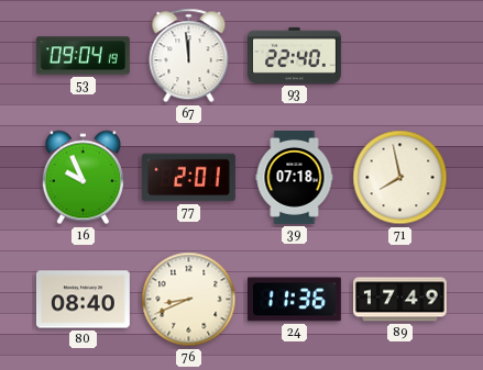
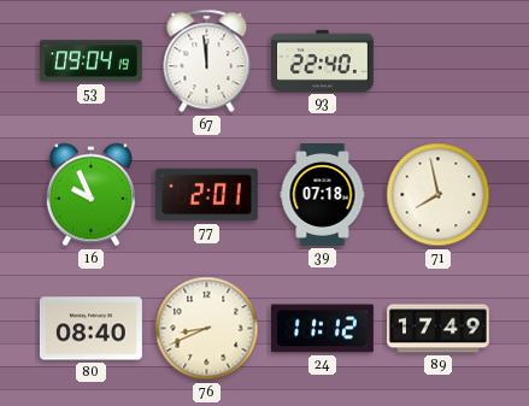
24: 11:36 -> 11:12 (322, 329)
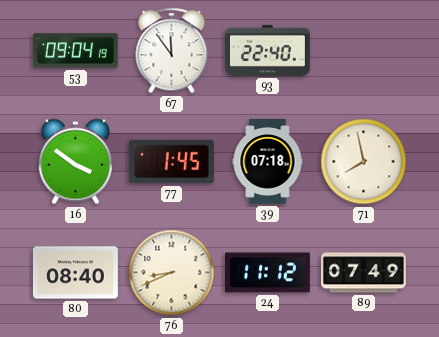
67: 11:59 -> 11:54 (172, 51)
16: 9:56 -> 3:51 (75, 162)
77: 2:01 -> 1:45 (171, 162)
89: 17:49 -> 07:49 (364, 273)
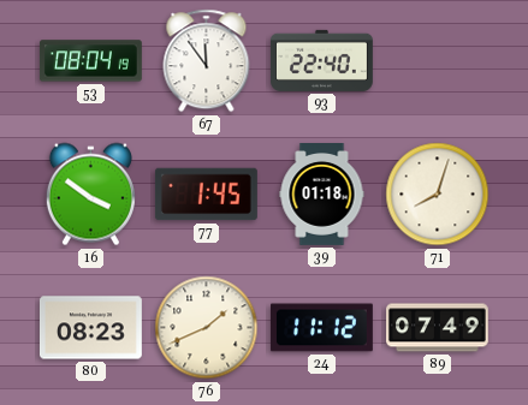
53: 09:04 -> 08:04 (90, 61)
39: 07:18 -> 01:18 (322, 195)
71: 7:58 -> 8:03 (438, 195)
80: 08:40 -> 08:23 (90, 328)
76: 8:41 -> 1:41 (207, 328)
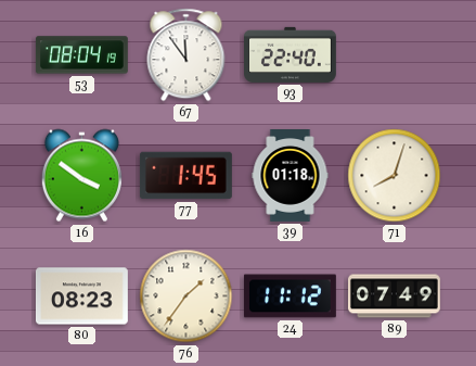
76: 1:41 -> 1:36 (186, 296)
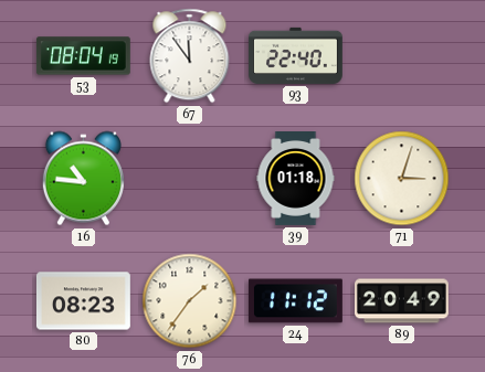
16: 3:51 -> 10:46 (83, 179)
77: 1:45 -> none (185, 176)
71: 8:03 -> 3:03 (402, 179)
89: 07:49 -> 20:49 (402, 301)
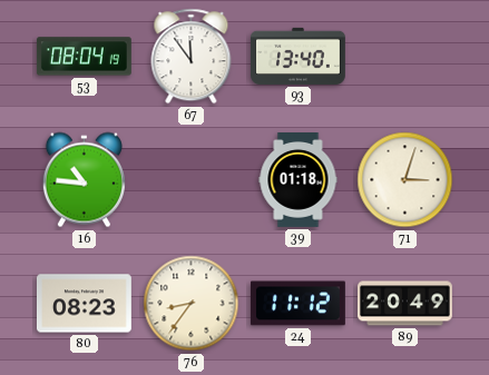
93: 22:40 -> 13:40 (299, 56)
76: 1:36 -> 8:36 (192, 304)
